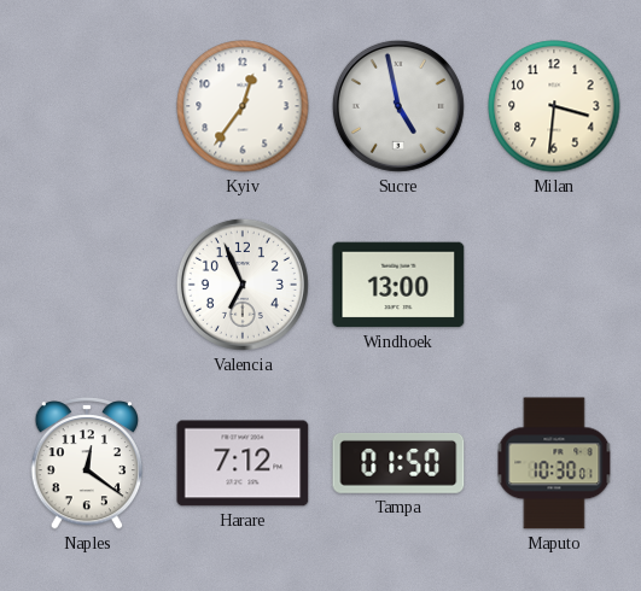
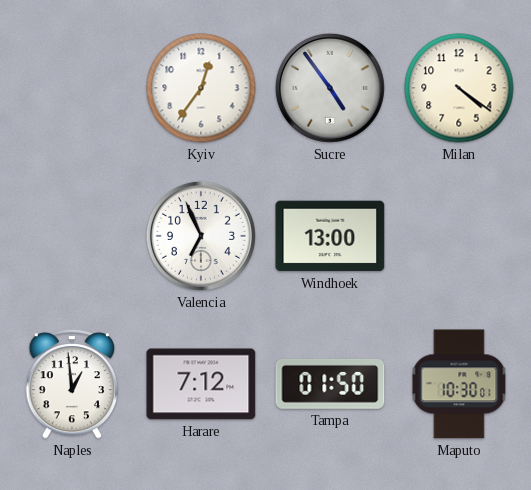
Sucre: 4:58 -> 4:54 (330, 88)
Milan: 3:31 -> 4:21 (459, 88)
Naples: 12:21 -> 12:59 (72, 384)
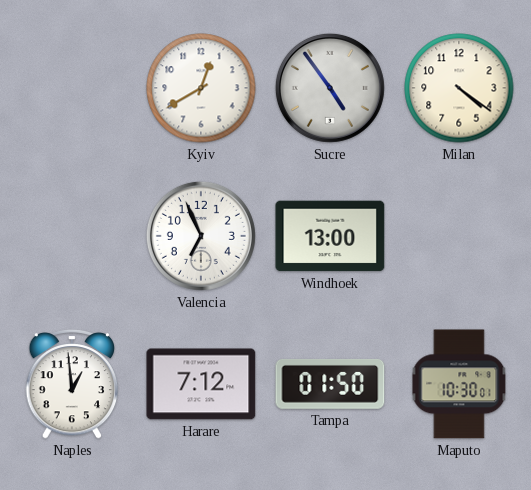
Kyiv: 12:36 -> 12:40 (201, 88)
